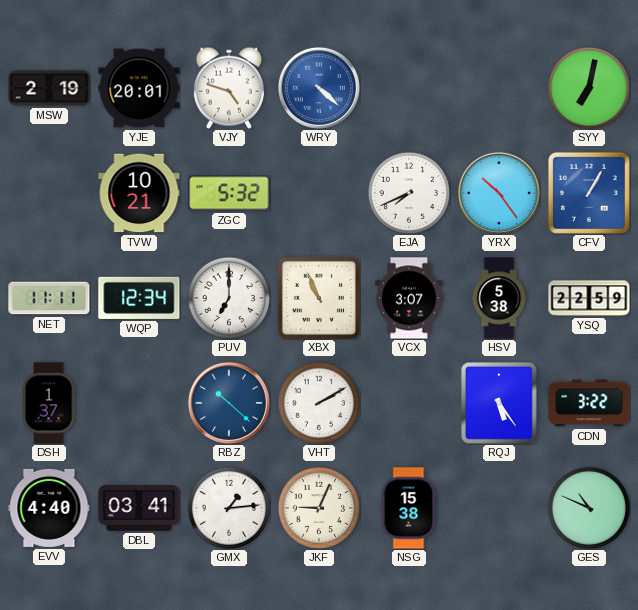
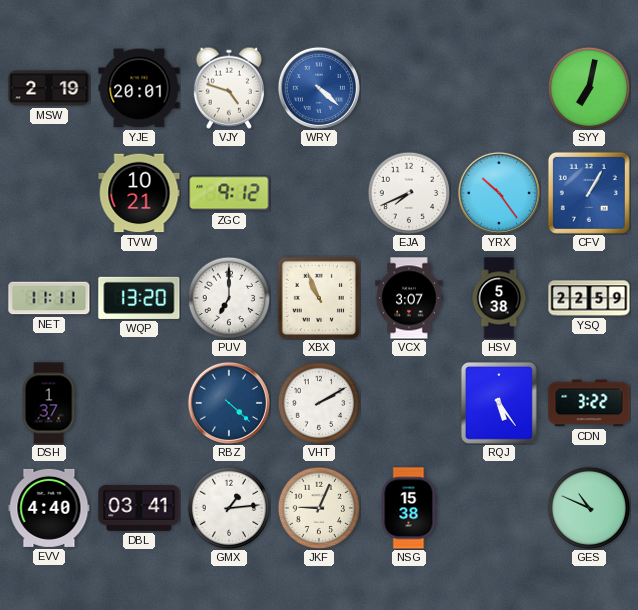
ZGC: 5:32 -> 9:12 (229, 193)
WQP: 12:34 -> 13:20 (139, 298)
RBZ: 10:22 -> 4:22 (229, 403)
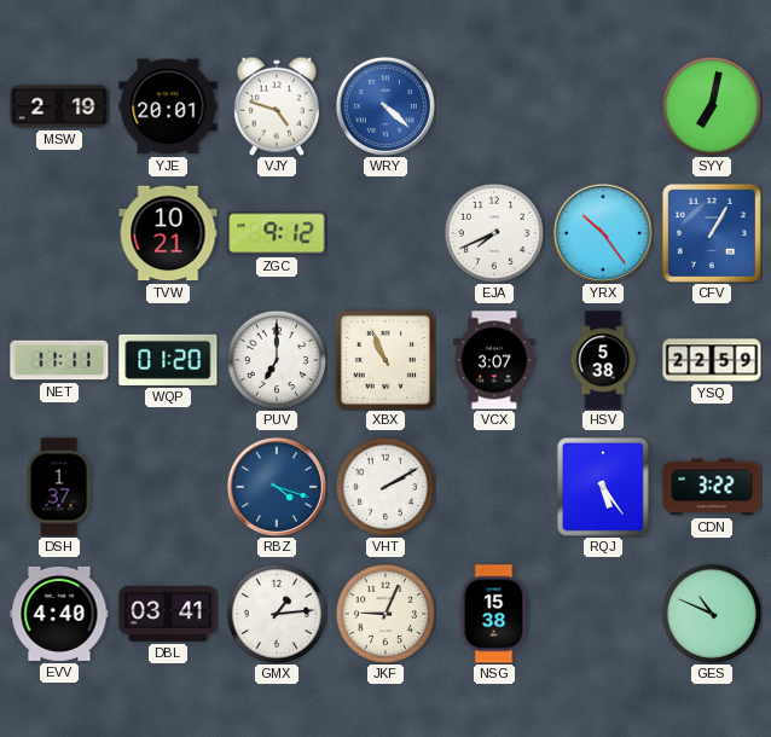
WQP: 13:20 -> 01:20 (168, 360)
RBZ: 4:22 -> 4:18 (277, 487)
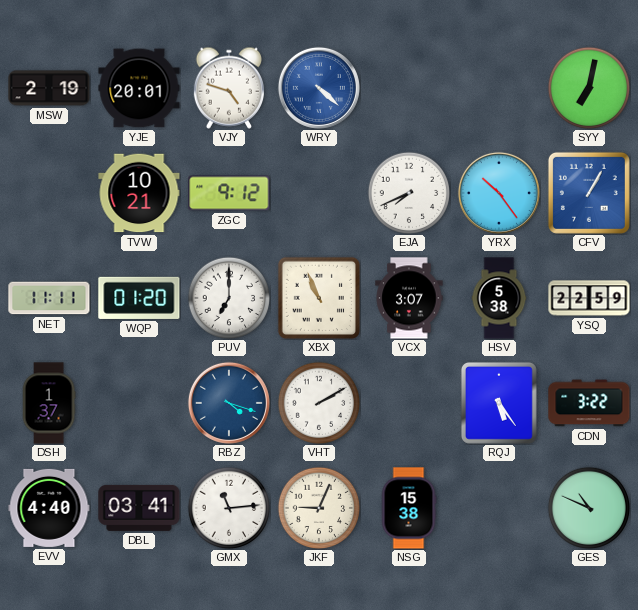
GMX: 1:14 -> 11:14 (229, 508)
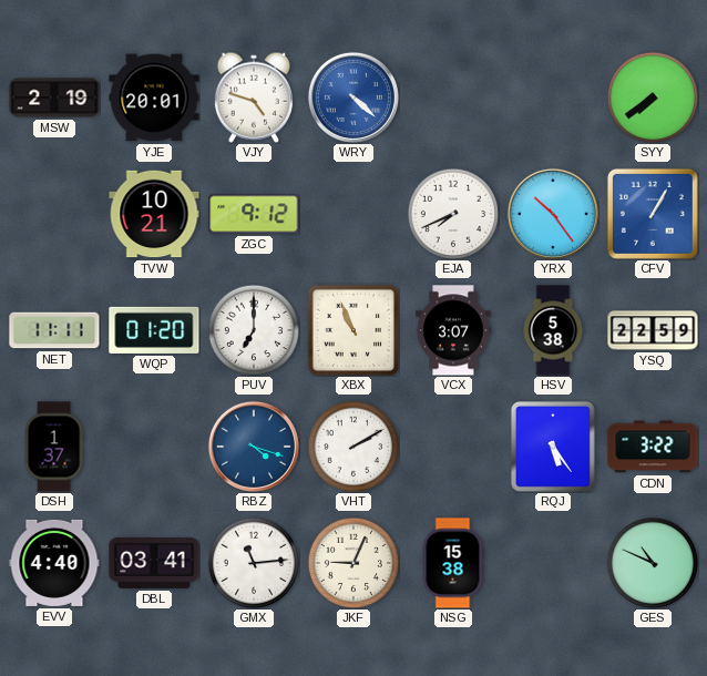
SYY: 7:02 -> 7:39 (653, 98)
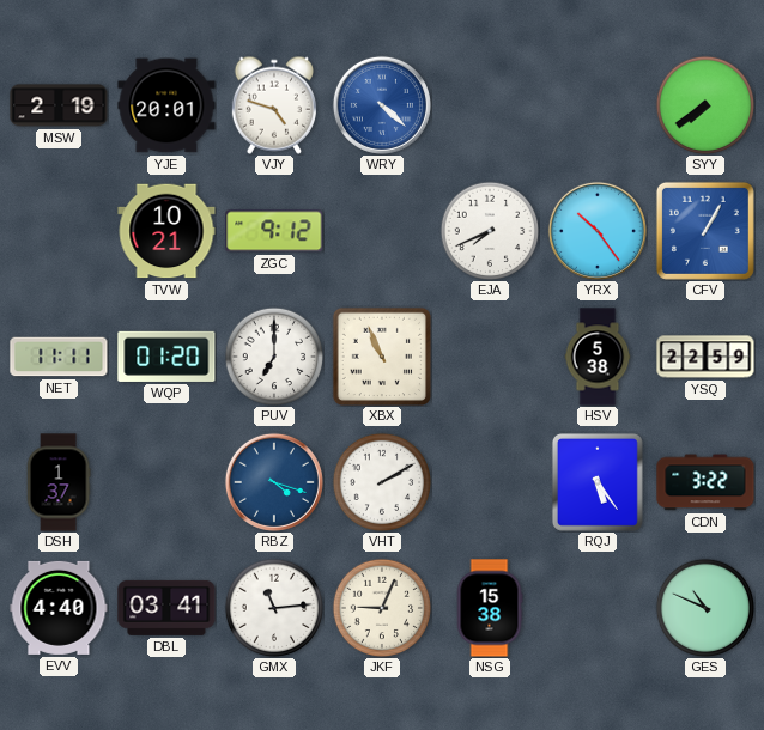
VCX: 3:07 -> none (453, 330)
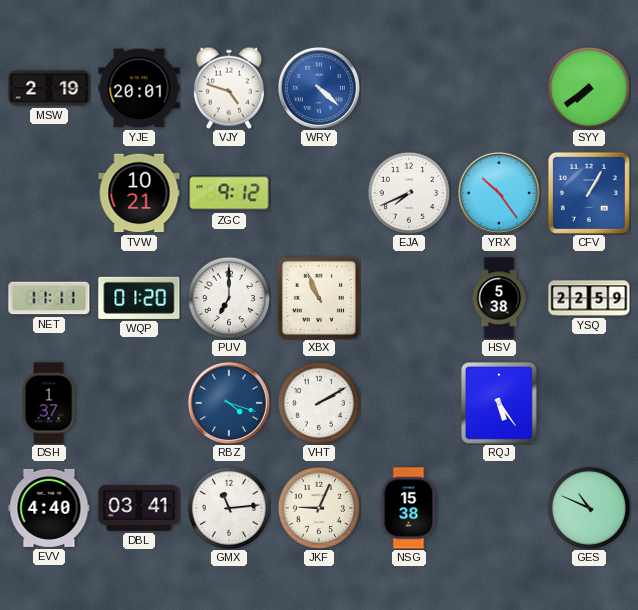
CDN: 3:22 -> none (705, 482)
